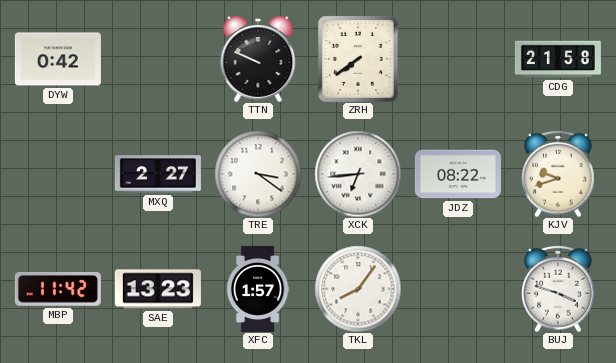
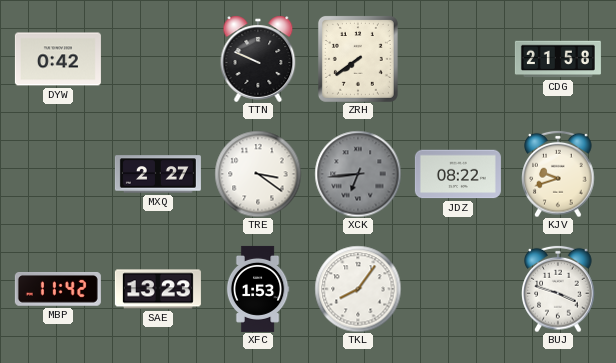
XCK dial: white -> grey (358, 174)
XFC: 1:57 -> 1:53 (258, 289)
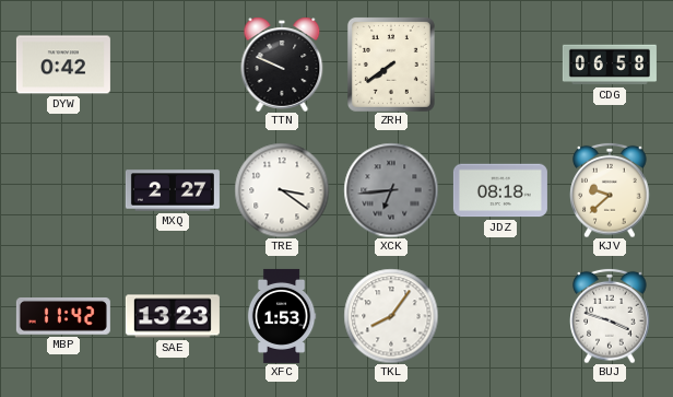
CDG: 21:58 -> 06:58 (610, 65)
JDZ: 08:22 -> 08:18 (500, 190)
KJV: 9:42 -> 9:38 (610, 190)
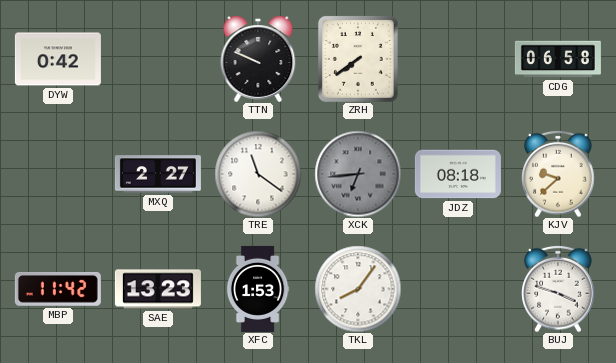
TRE: 3:21 -> 11:21 (258, 174)
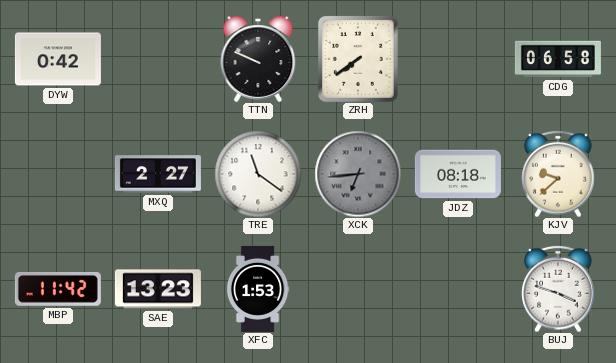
TKL: 8:06 -> none (358, 289)
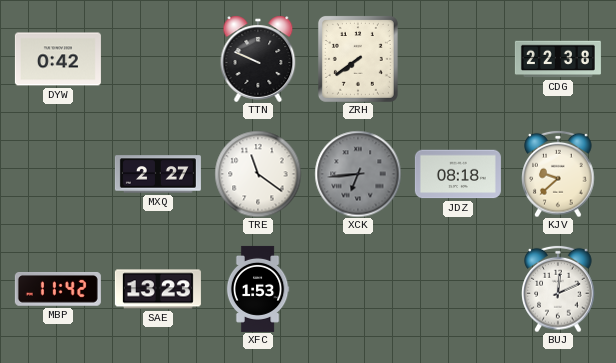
CDG: 06:58 -> 22:38 (558, 59)
BUJ: 3:48 -> 12:11 (558, 289)
